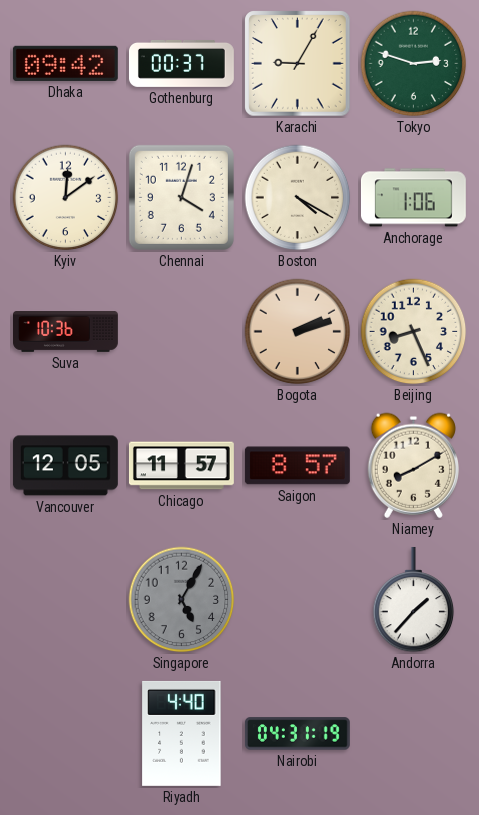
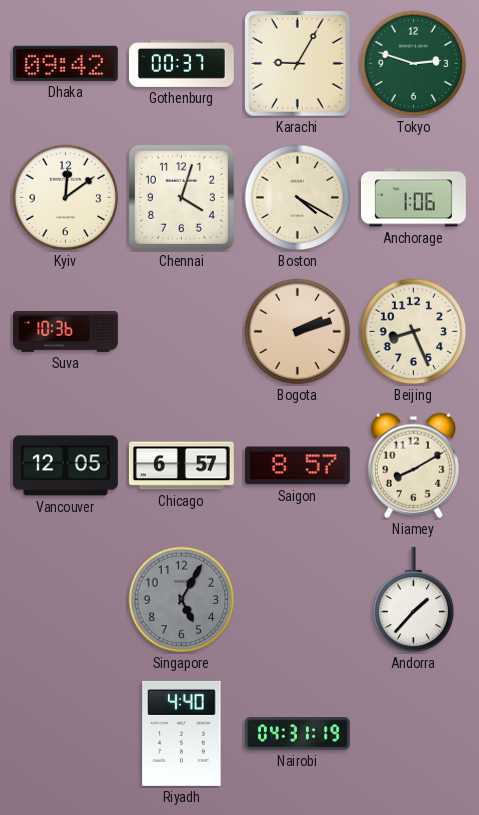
Chicago: 11:57 -> 6:57 (181, 466)
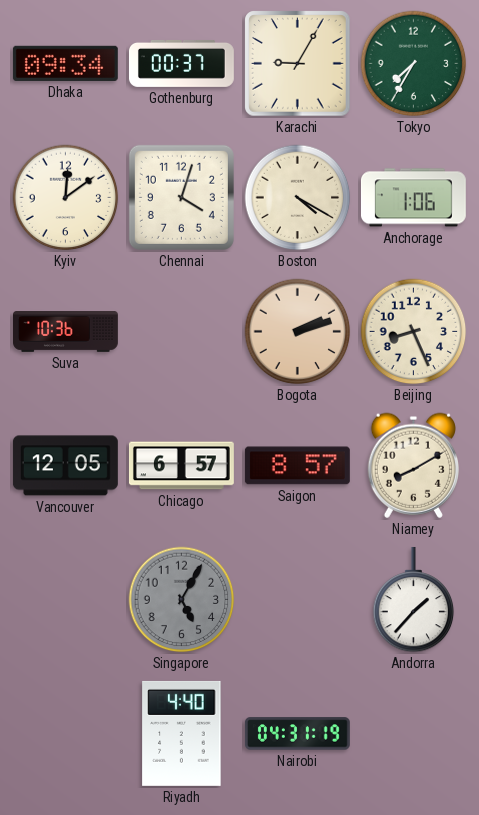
Dhaka: 09:42 -> 09:34 (65, 63)
Tokyo: 2:48 -> 7:35 (414, 64)
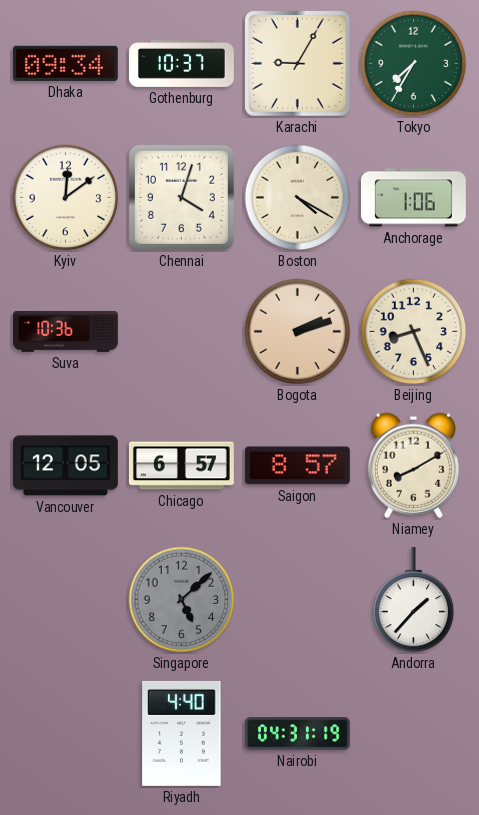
Gothenburg: 00:37 -> 10:37 (181, 63)
Singapore: 5:05 -> 5:08 (182, 600)
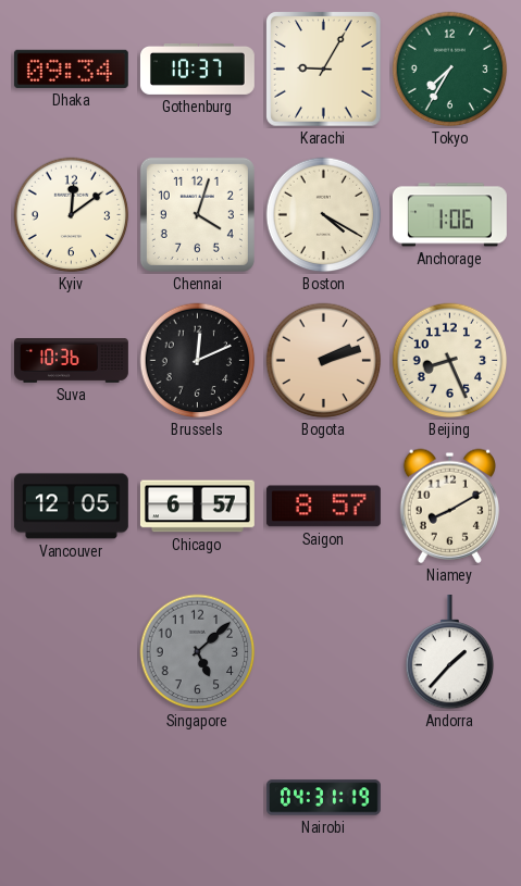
Brussels: none -> 12:11 (198, 361)
Riyadh: 4:40 -> none (182, 733)
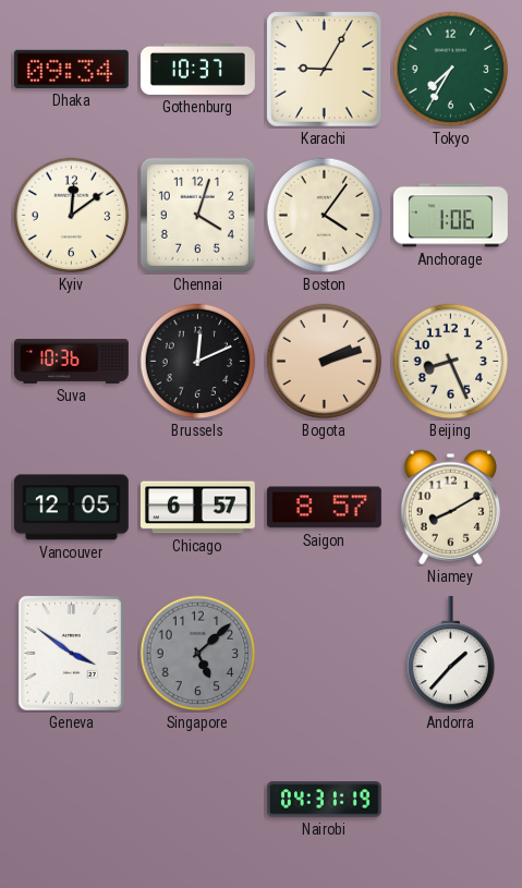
Boston: 4:20 -> 4:06 (325, 216)
Geneva: none -> 3:51 (71, 653)
